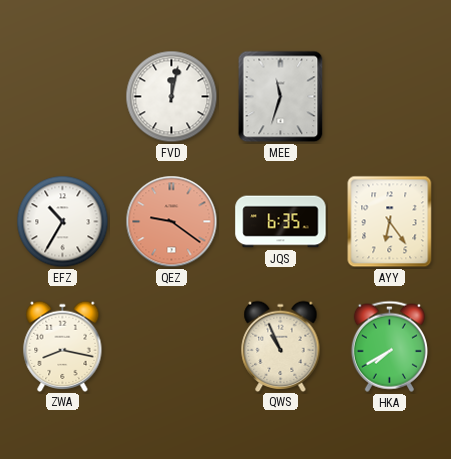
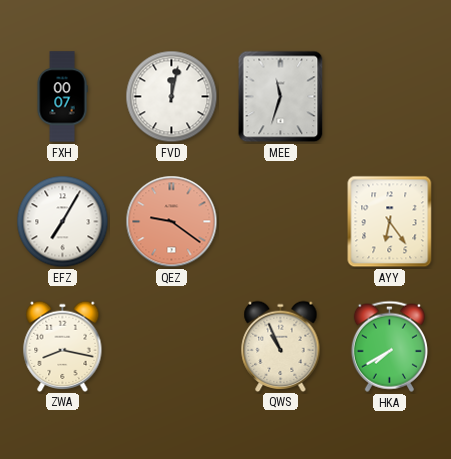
FXH: none -> 00:07 (62, 97)
EFZ: 10:35 -> 7:05 (63, 222)
JQS: 6:35 -> none (281, 222)
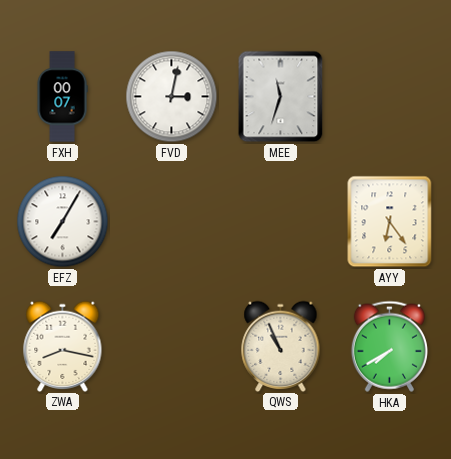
FVD: 12:02 -> 3:02 (172, 97)
QEZ: 9:21 -> none (172, 222)
